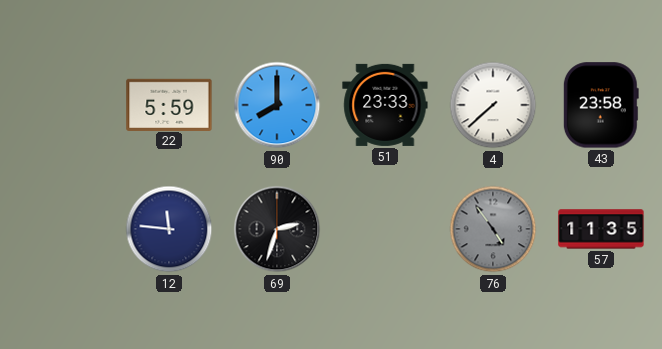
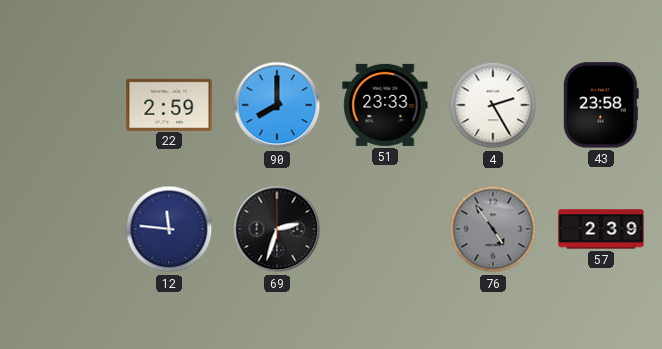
22: 5:59 -> 2:59 (169, 104)
4: 7:38 -> 2:25 (493, 105)
57: 11:35 -> 2:39 (601, 229)
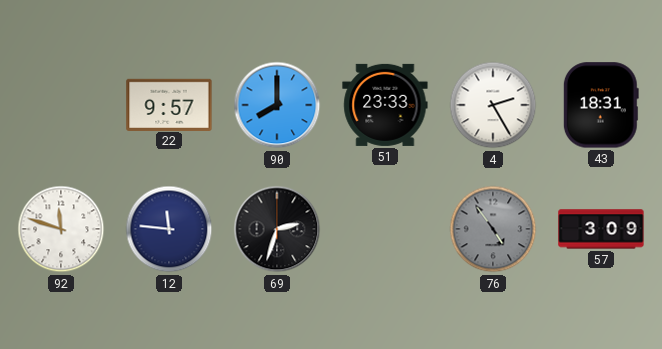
22: 2:59 -> 9:57 (169, 104)
43: 23:58 -> 18:31 (601, 105)
92: none -> 11:48 (61, 229)
57: 2:39 -> 3:09 (601, 229)
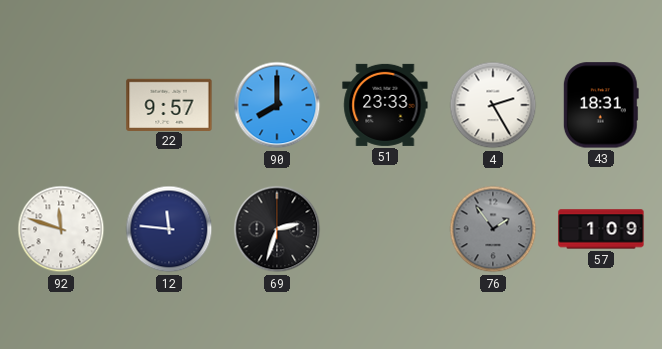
76: 4:54 -> 1:54 (493, 229)
57: 3:09 -> 1:09 (601, 229)
